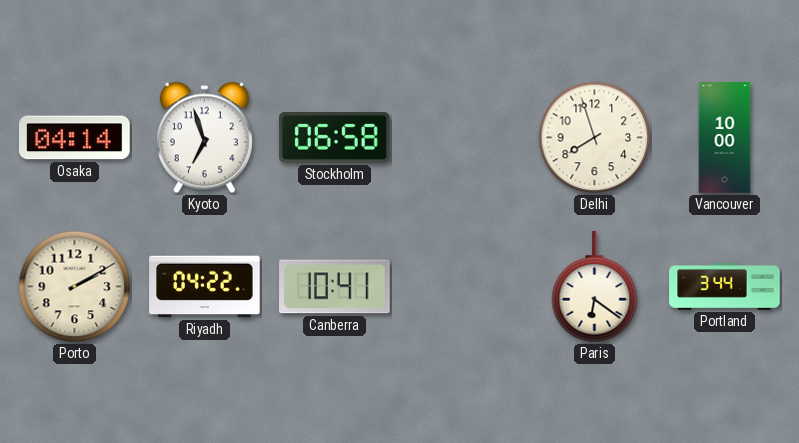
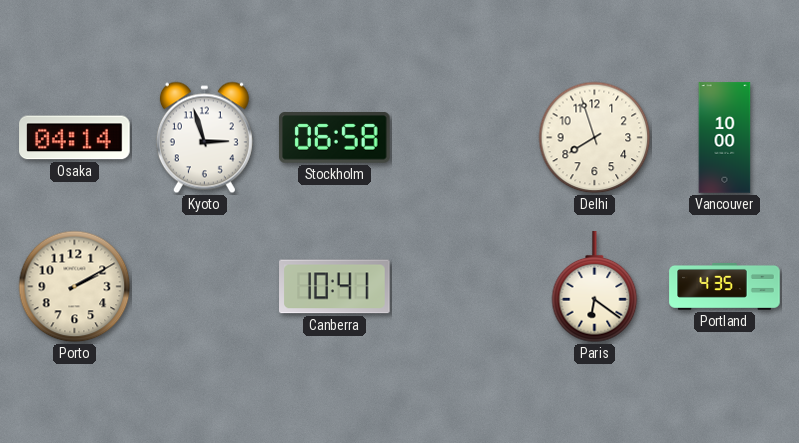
Kyoto: 6:57 -> 2:57 (204, 138)
Riyadh: 04:22 -> none (205, 287)
Portland: 3:44 -> 4:35 (725, 286)
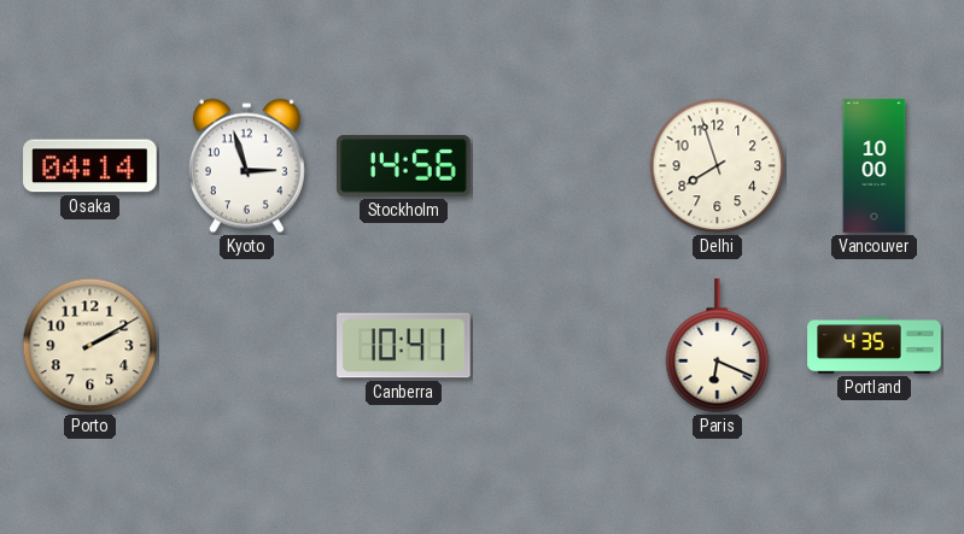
Stockholm: 06:58 -> 14:56 (404, 166)
Paris: 6:21 -> 6:19 (718, 346)
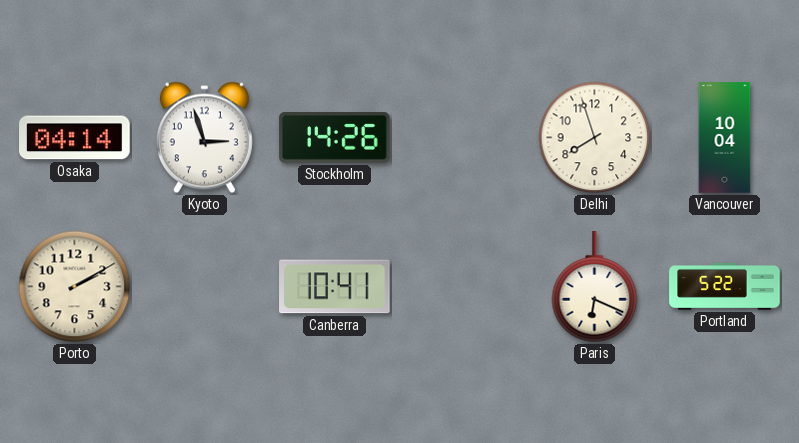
Stockholm: 14:56 -> 14:26 (335, 138)
Vancouver: 10:00 -> 10:04 (725, 138)
Portland: 4:35 -> 5:22 (725, 286)
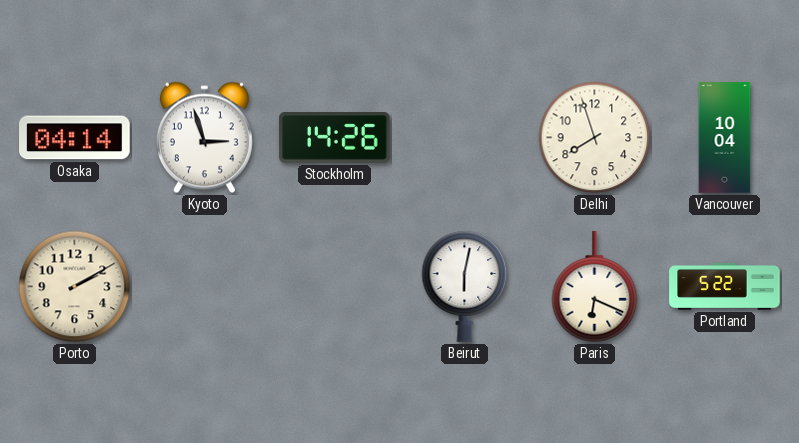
Canberra: 10:41 -> none (335, 287)
Beirut: none -> 6:02 (465, 286)
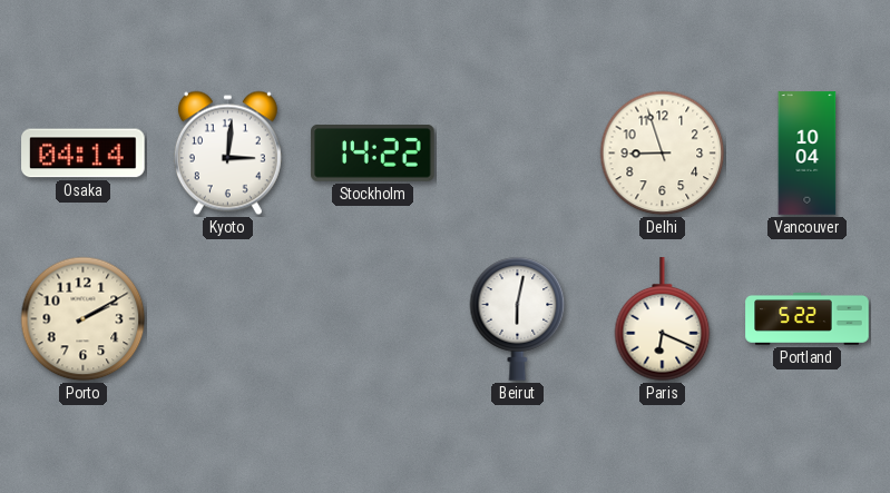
Kyoto: 2:57 -> 3:01 (227, 154)
Stockholm: 14:26 -> 14:22 (373, 154)
Delhi: 7:57 -> 8:57 (663, 154)
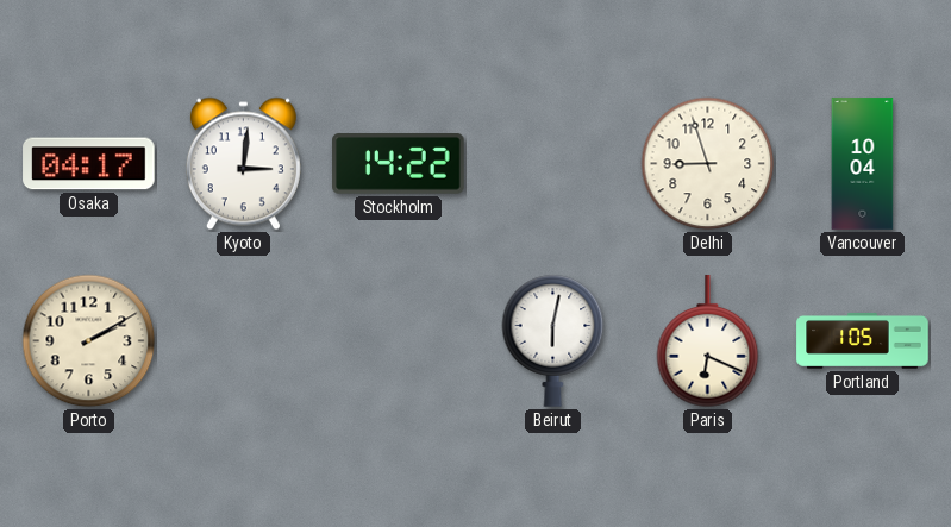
Osaka: 04:14 -> 04:17 (89, 164)
Portland: 5:22 -> 1:05 (863, 340)
